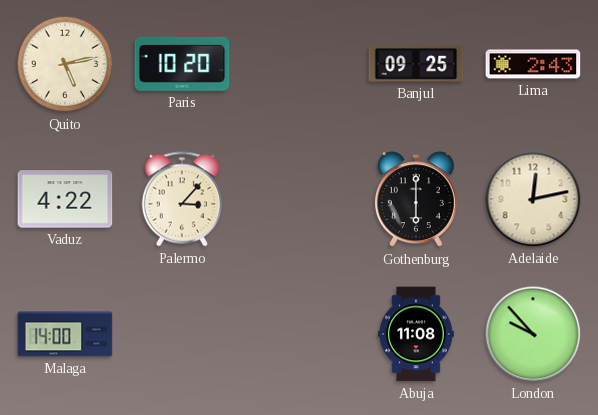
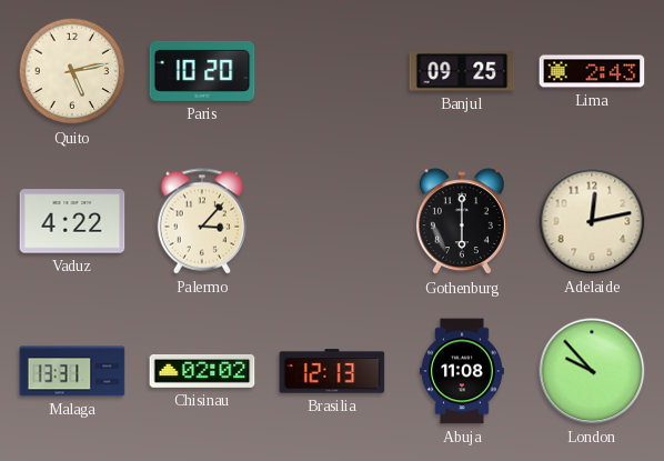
Malaga: 14:00 -> 13:31 (72, 371)
Chisinau: none -> 02:02 (202, 371)
Brasilia: none -> 12:13 (332, 371)
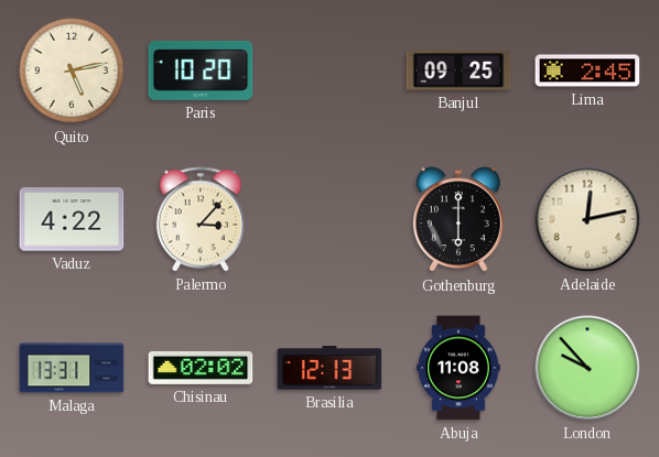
Lima: 2:43 -> 2:45 (587, 70)
